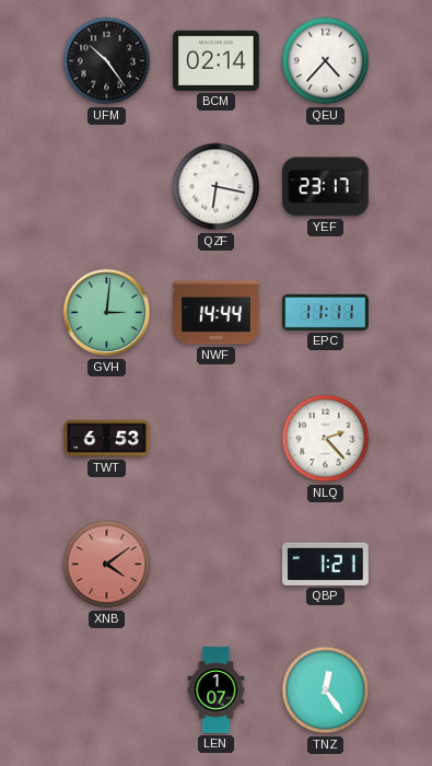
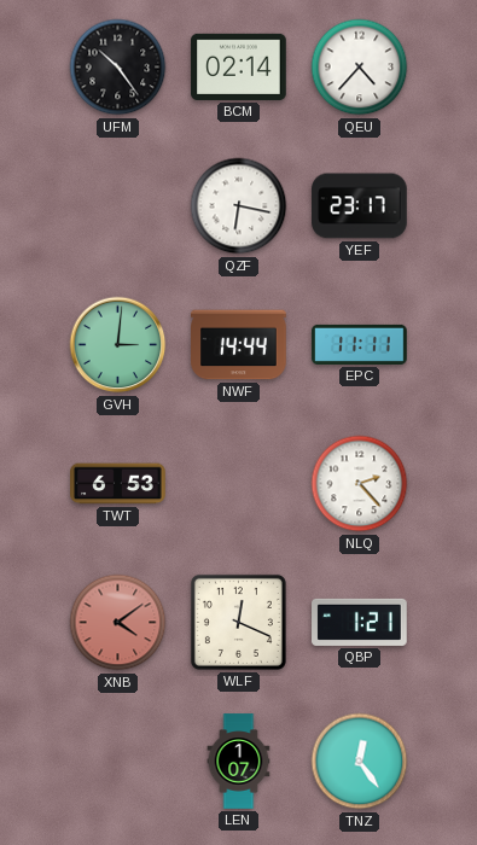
WLF: none -> 12:19 (238, 622)
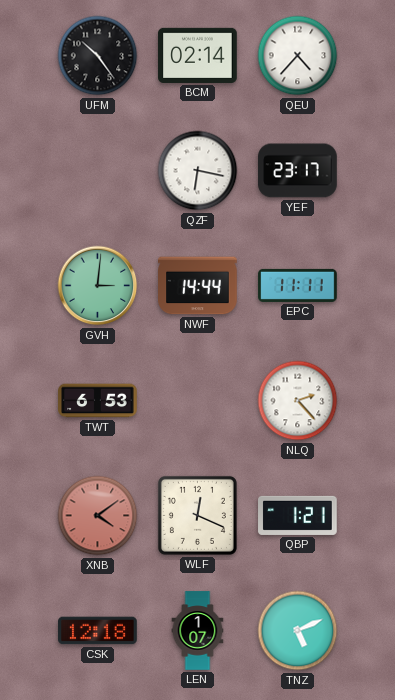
CSK: none -> 12:18 (98, 631)
TNZ: 12:24 -> 5:11 (298, 631)
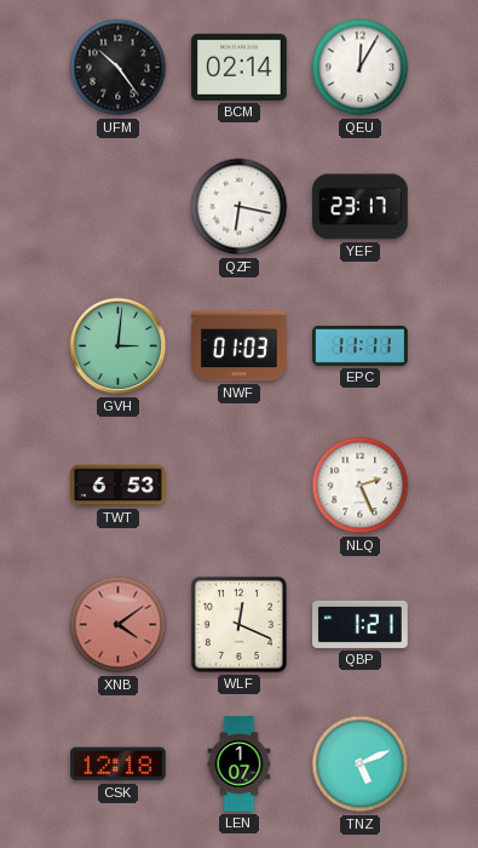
QEU: 4:37 -> 12:05 (361, 68)
NWF: 14:44 -> 01:03 (240, 346)
NLQ: 2:23 -> 2:26 (361, 486)
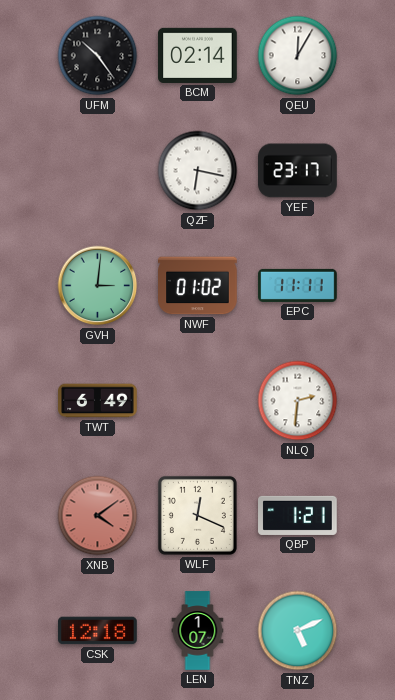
NWF: 01:03 -> 01:02 (198, 286)
TWT: 6:53 -> 6:49 (98, 401)
NLQ: 2:26 -> 2:31 (298, 401)
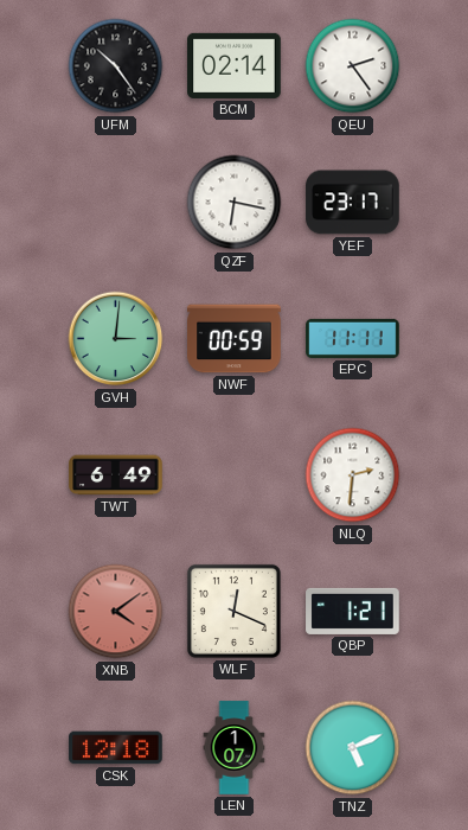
QEU: 12:05 -> 2:24 (353, 66)
NWF: 01:02 -> 00:59 (235, 339)
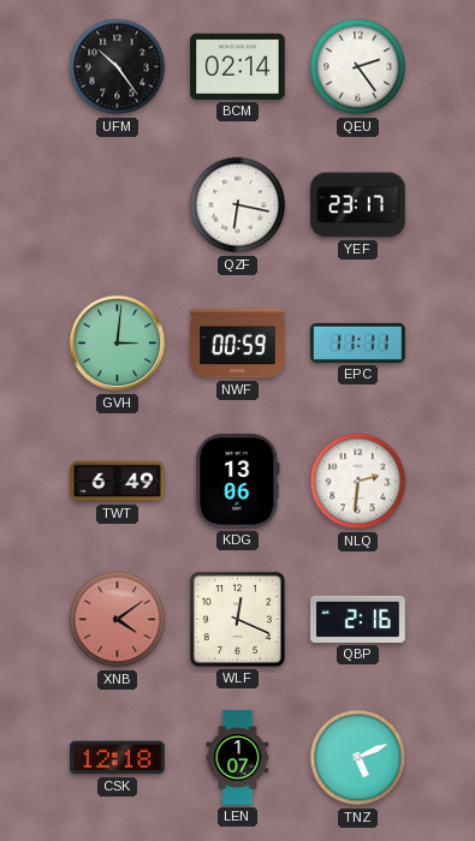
KDG: none -> 13:06 (238, 482)
QBP: 1:21 -> 2:16 (358, 619)
